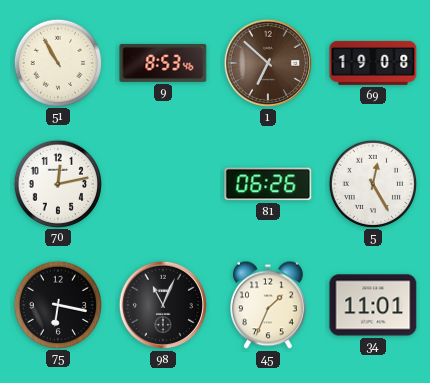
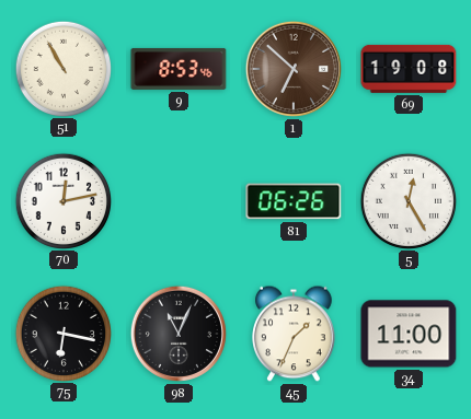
34: 11:01 -> 11:00 (409, 334)
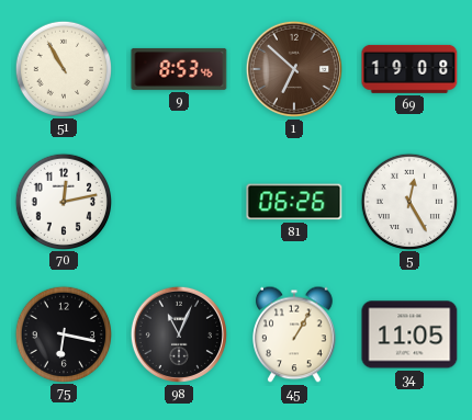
45: 1:34 -> 1:05 (295, 334)
34: 11:00 -> 11:05 (409, 334)
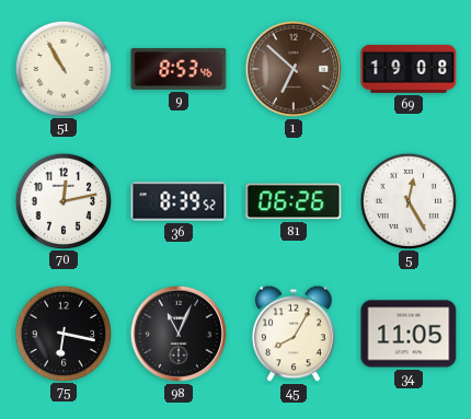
36: none -> 8:39 (179, 201)
45: 1:05 -> 8:05 (295, 334)
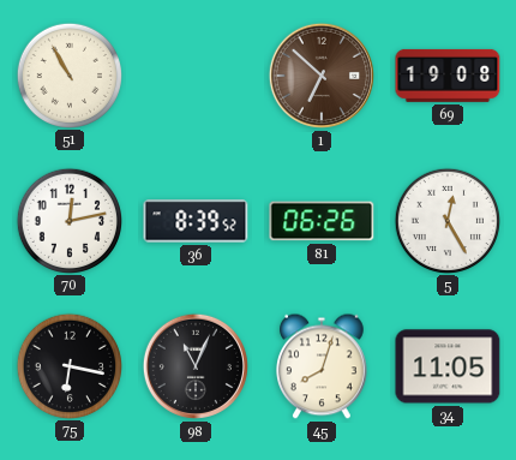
9: 8:53 -> none (179, 69)
45: 8:05 -> 8:03 (323, 366)
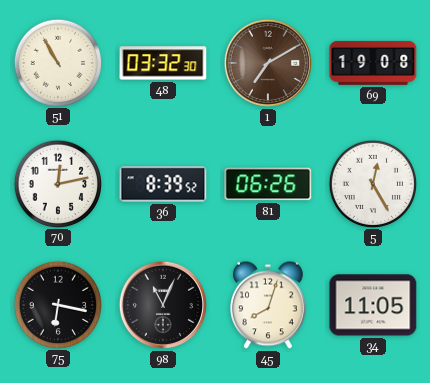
48: none -> 03:32 (163, 63)
1: 6:52 -> 7:10 (268, 63)
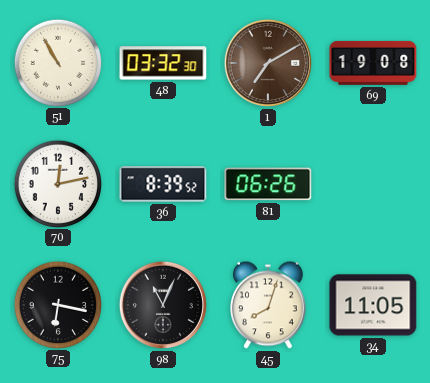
5: 12:25 -> none (372, 183)
